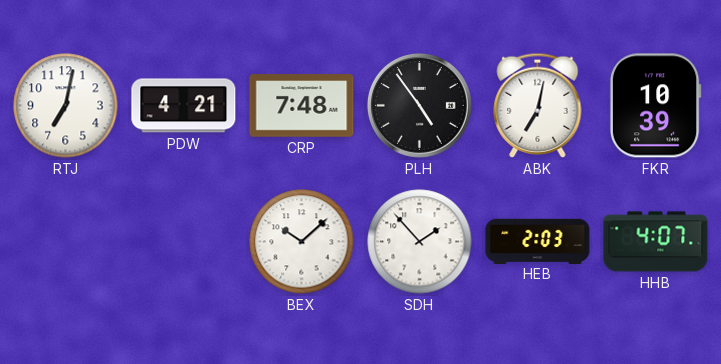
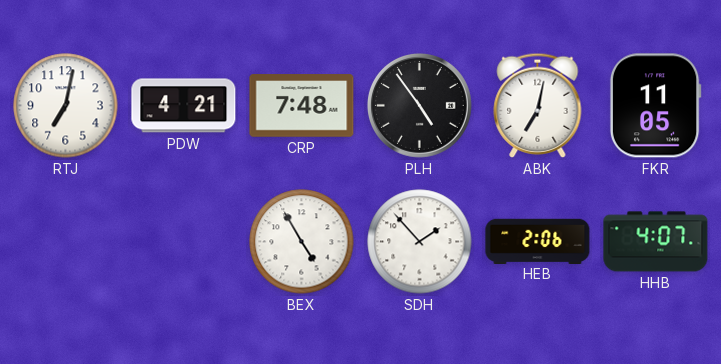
FKR: 10:39 -> 11:05 (655, 106)
BEX: 10:08 -> 4:55 (302, 242)
HEB: 2:03 -> 2:06 (538, 241)
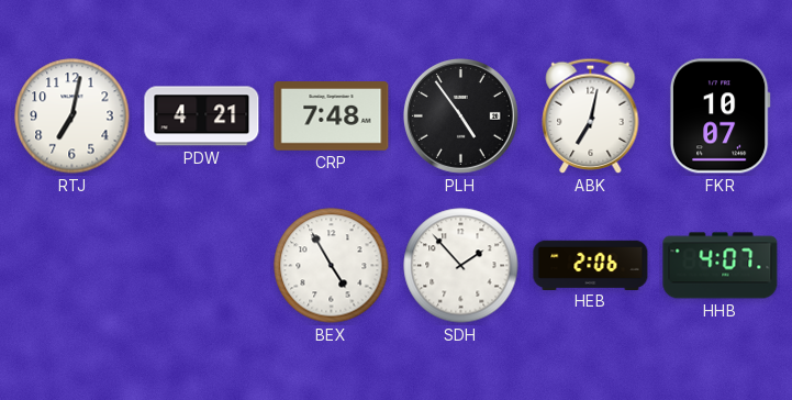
FKR: 11:05 -> 10:07 (720, 116)
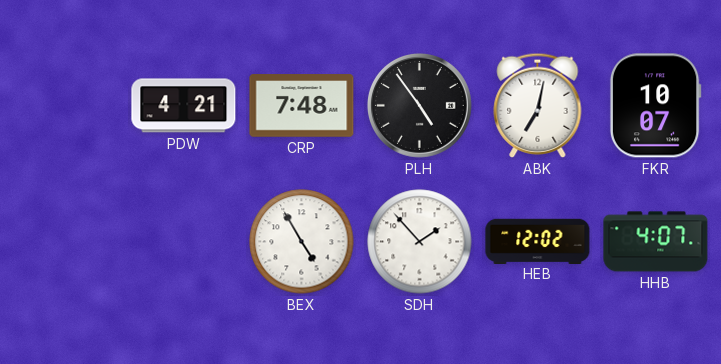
RTJ: 7:02 -> none (72, 116)
HEB: 2:06 -> 12:02 (538, 241)
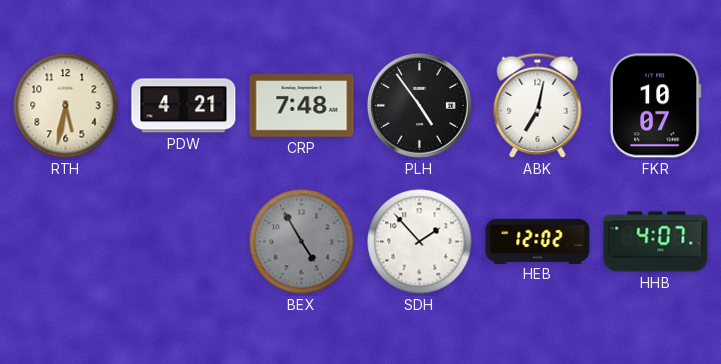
RTH: none -> 5:32 (66, 106)
BEX dial: white -> grey (302, 242)
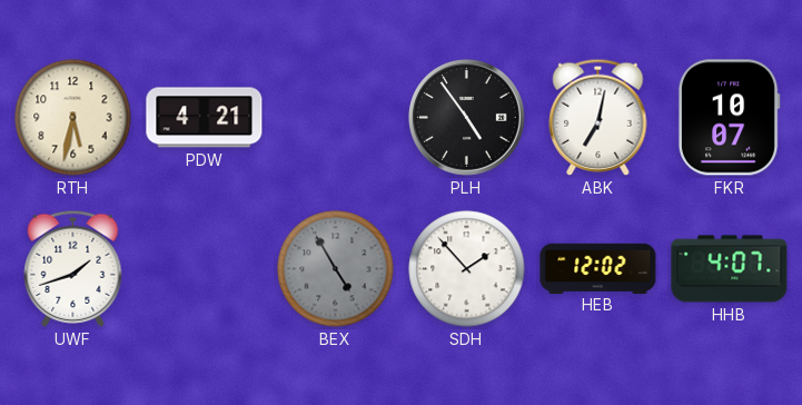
CRP: 7:48 -> none (302, 106)
UWF: none -> 1:42 (73, 268)
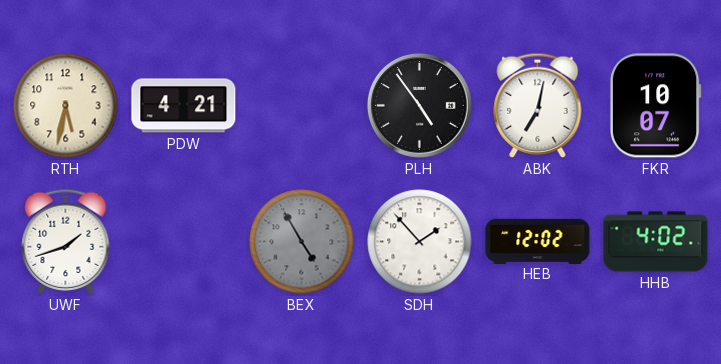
HHB: 4:07 -> 4:02 (656, 242)
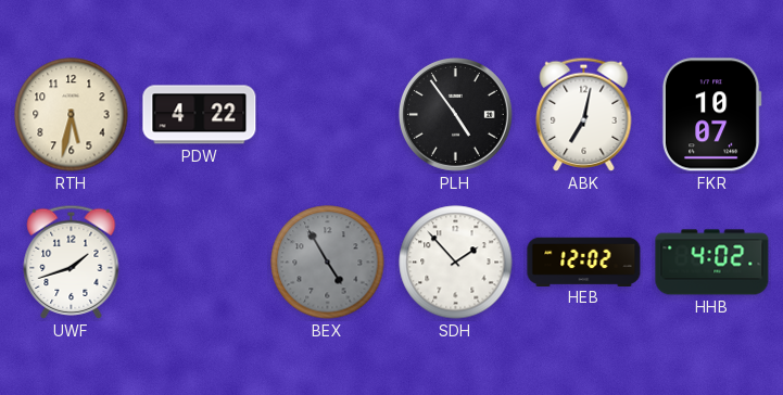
PDW: 4:21 -> 4:22 (200, 115)
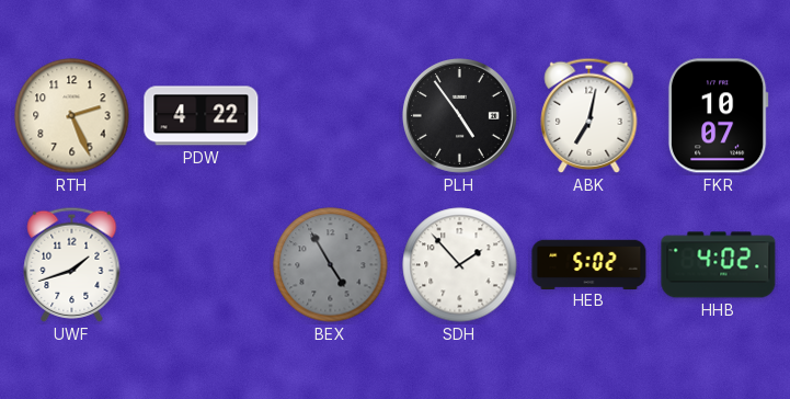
RTH: 5:32 -> 2:26 (72, 116)
HEB: 12:02 -> 5:02 (589, 264)
